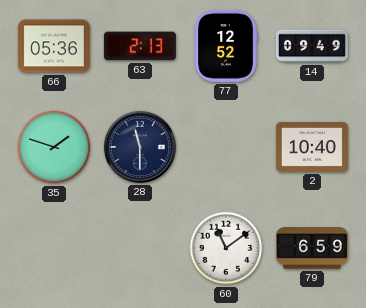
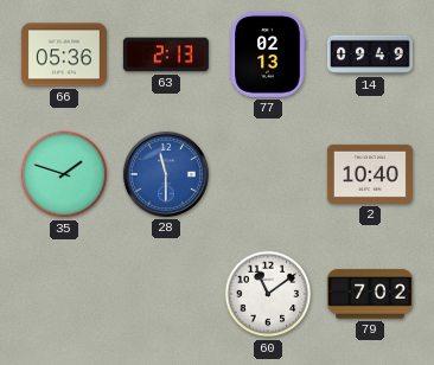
77: 12:52 -> 02:13 (268, 55)
28 dial: navy -> blue (166, 174)
79: 6:59 -> 7:02 (370, 294)
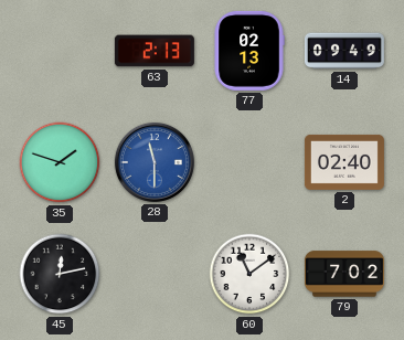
66: 05:36 -> none (64, 55)
2: 10:40 -> 02:40 (344, 162)
45: none -> 12:13 (60, 274)
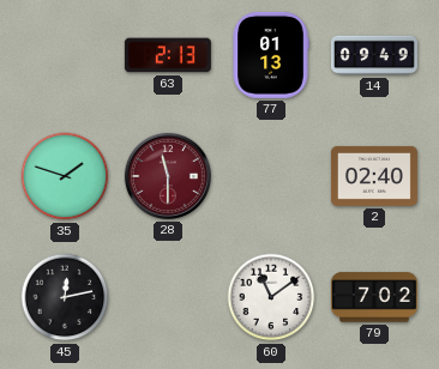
77: 02:13 -> 01:13 (271, 55)
28 dial: blue -> burgundy (168, 176)
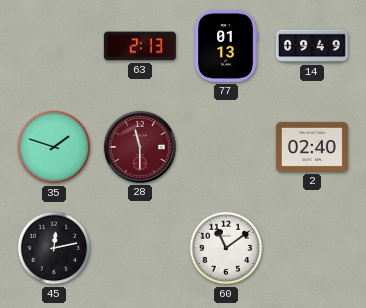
79: 7:02 -> none (374, 297)
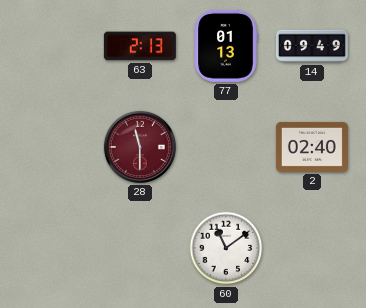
35: 1:48 -> none (54, 147)
45: 12:13 -> none (54, 248)
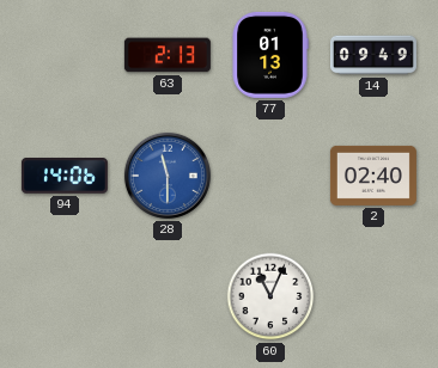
94: none -> 14:06 (65, 176)
28 dial: burgundy -> blue (168, 176)
60: 11:09 -> 11:04 (270, 296)
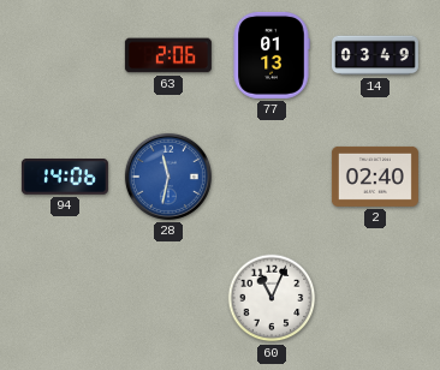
63: 2:13 -> 2:06 (168, 55)
14: 09:49 -> 03:49 (375, 55)
28: 11:30 -> 11:32 (168, 177)
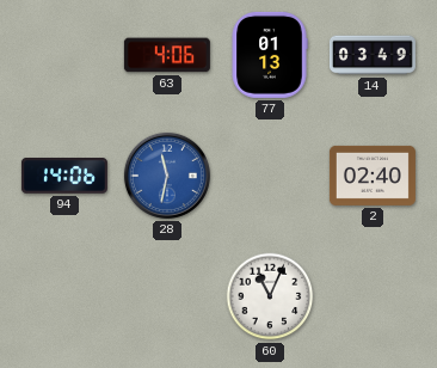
63: 2:06 -> 4:06 (167, 55)
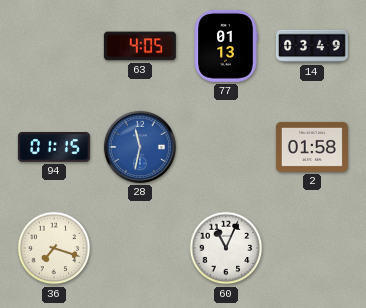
63: 4:06 -> 4:05 (140, 46)
94: 14:06 -> 01:15 (54, 147)
2: 02:40 -> 01:58 (312, 147)
36: none -> 7:18 (54, 248)
